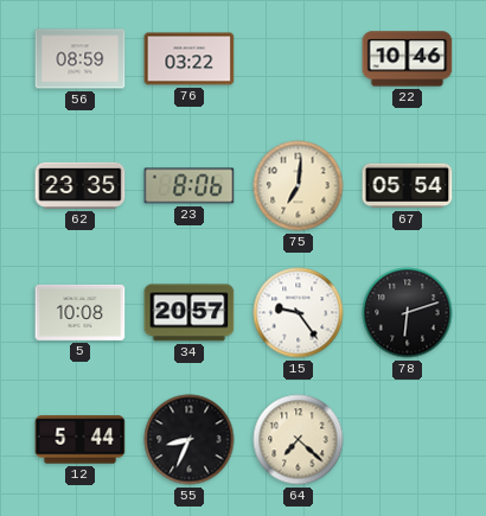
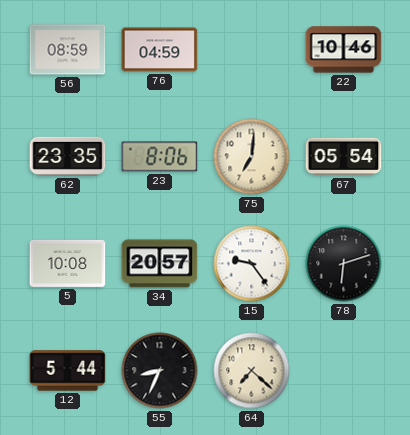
76: 03:22 -> 04:59 (160, 50)
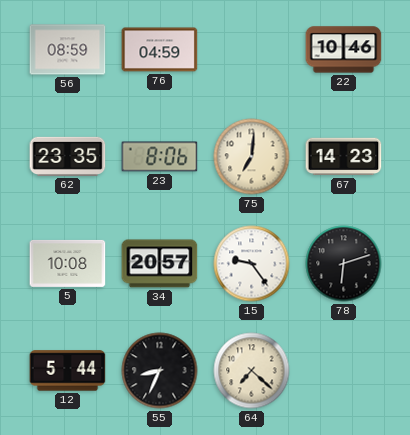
67: 05:54 -> 14:23 (344, 157)
